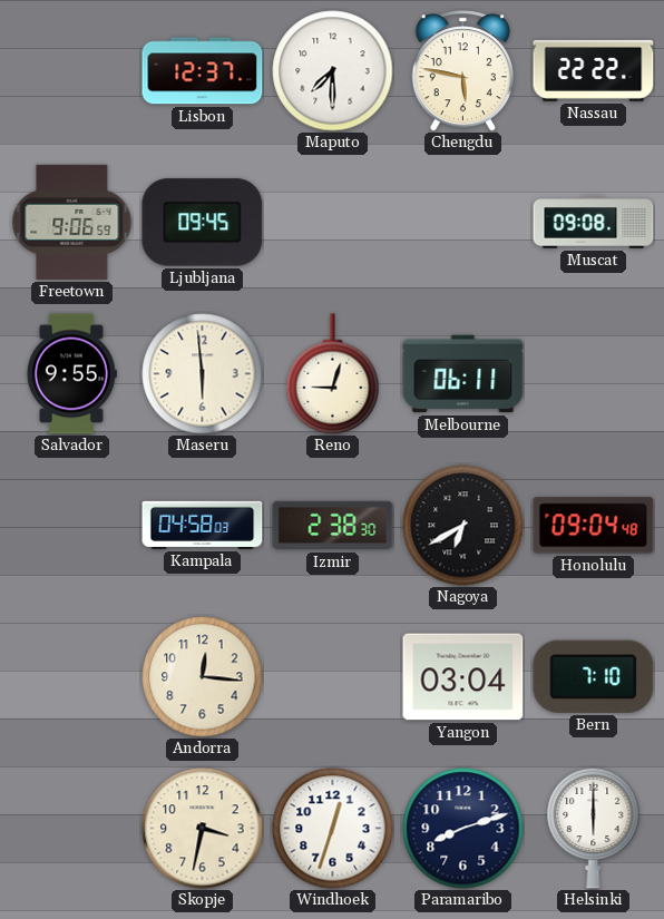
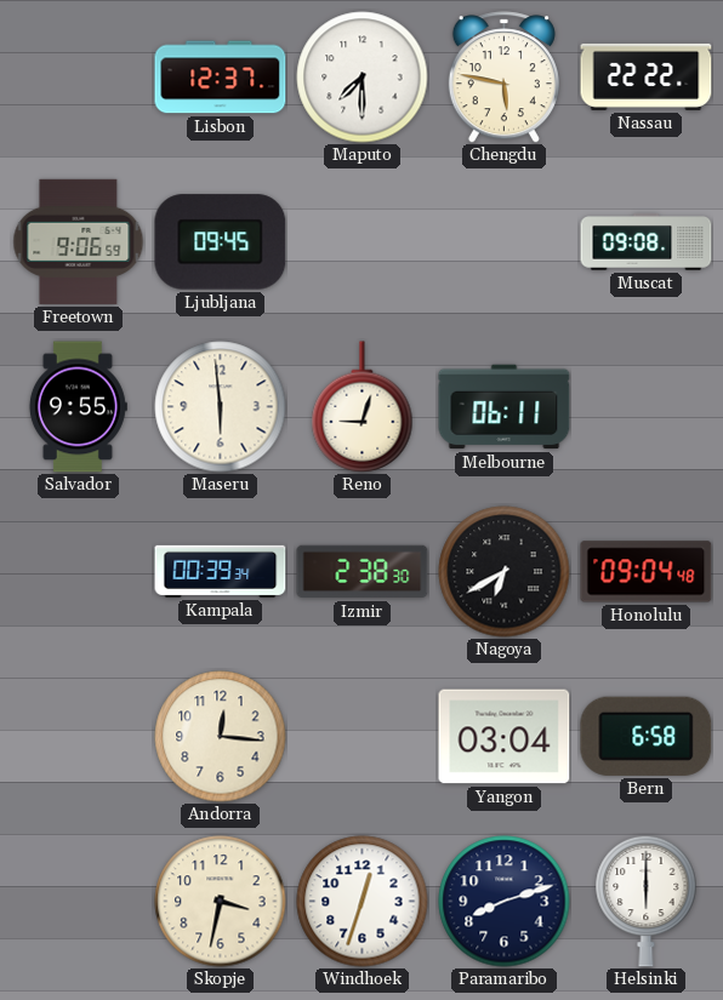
Kampala: 04:58 -> 00:39 (221, 571)
Bern: 7:10 -> 6:58 (647, 736)
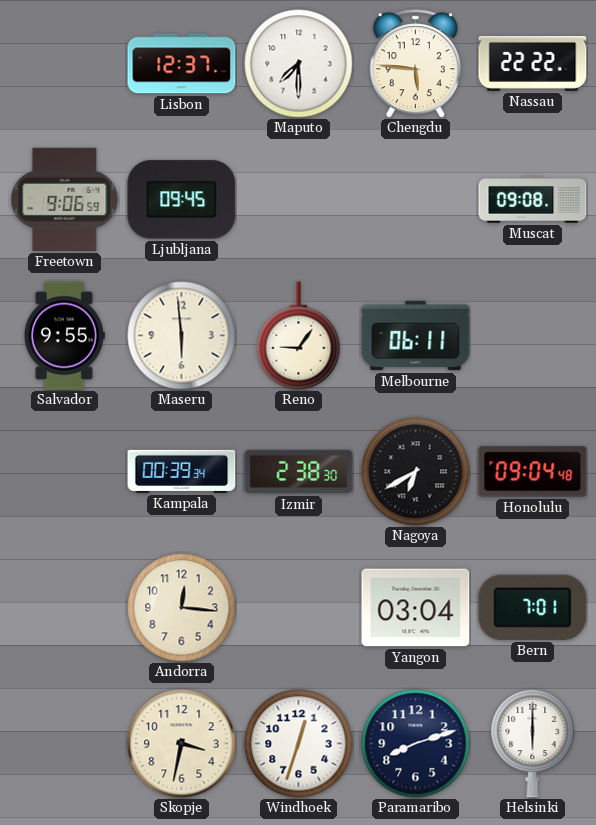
Chengdu: 5:47 -> 5:46 (415, 64)
Reno: 9:03 -> 9:06 (299, 336)
Bern: 6:58 -> 7:01 (533, 607)
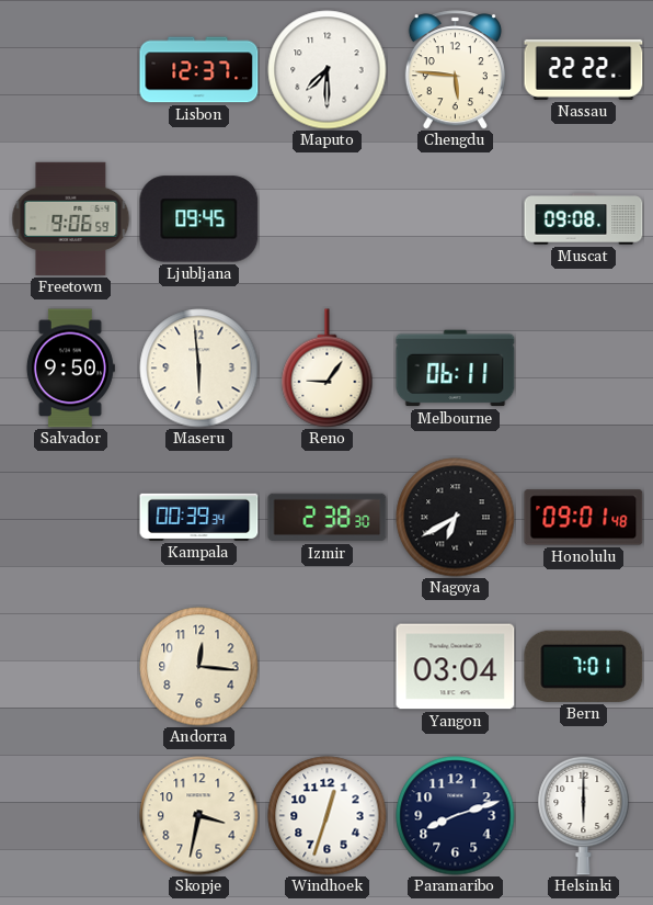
Salvador: 9:55 -> 9:50 (70, 369)
Honolulu: 09:04 -> 09:01 (584, 518)
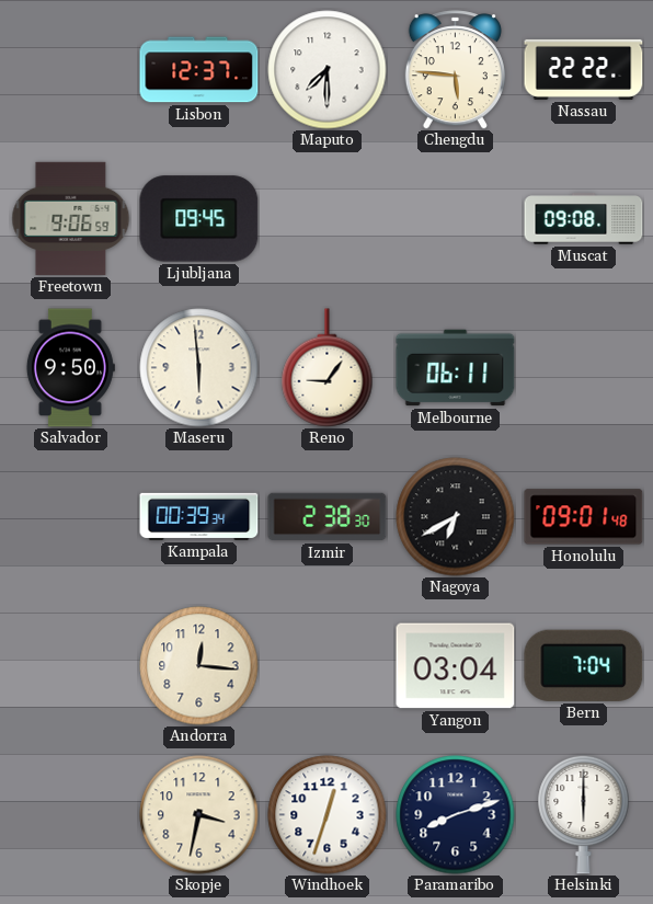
Bern: 7:01 -> 7:04 (584, 665)
